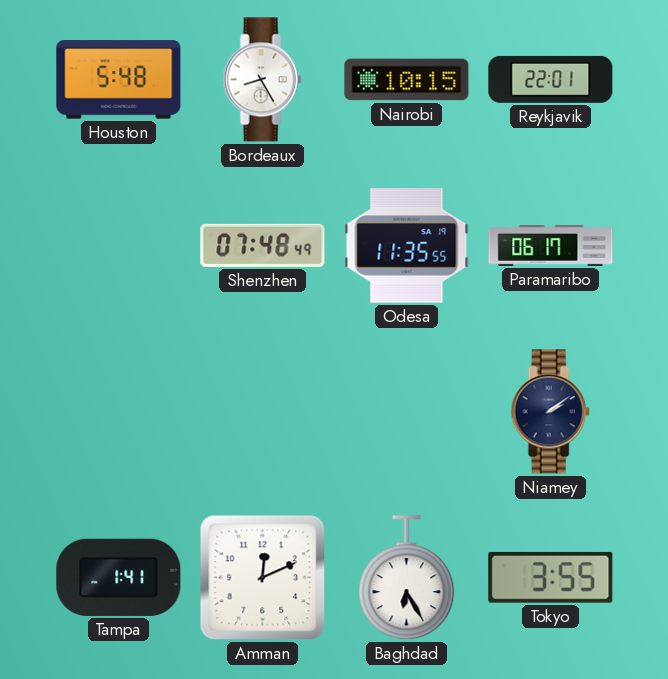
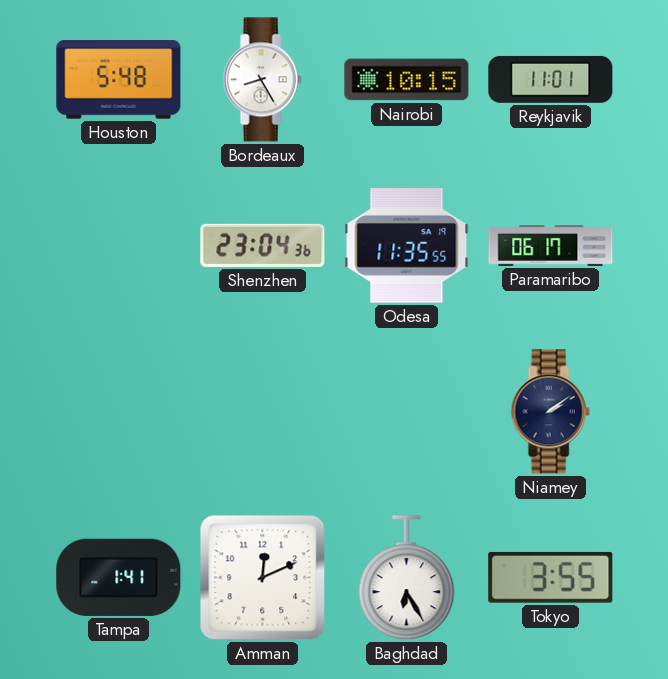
Reykjavik: 22:01 -> 11:01 (551, 79)
Shenzhen: 07:48 -> 23:04 (263, 245)
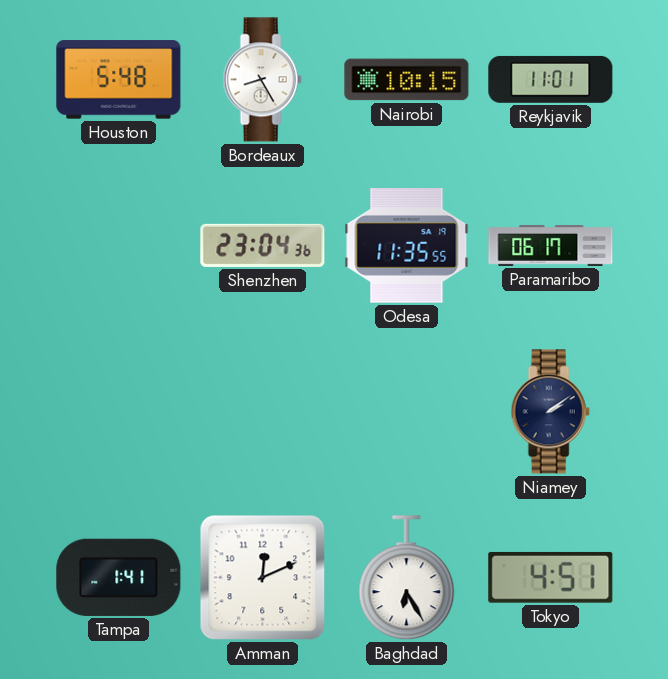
Tokyo: 3:55 -> 4:51 (551, 577)
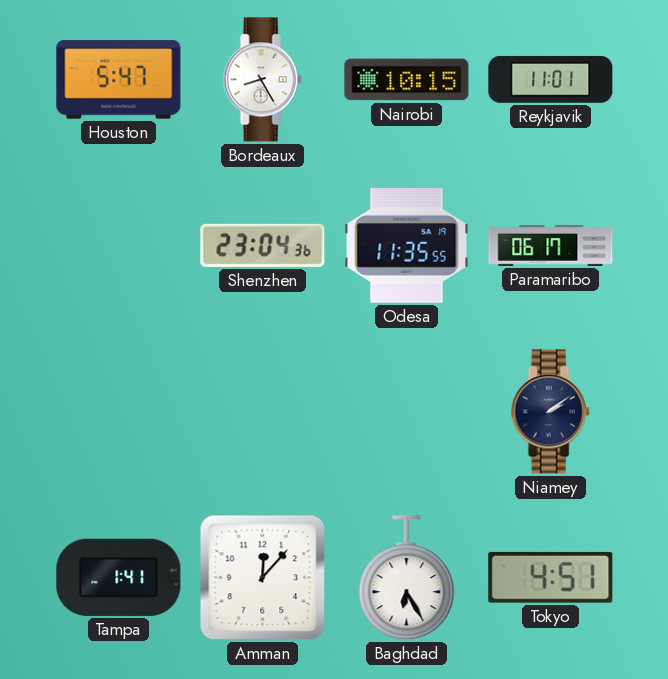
Houston: 5:48 -> 5:47 (119, 80)
Amman: 12:11 -> 12:07 (263, 578)
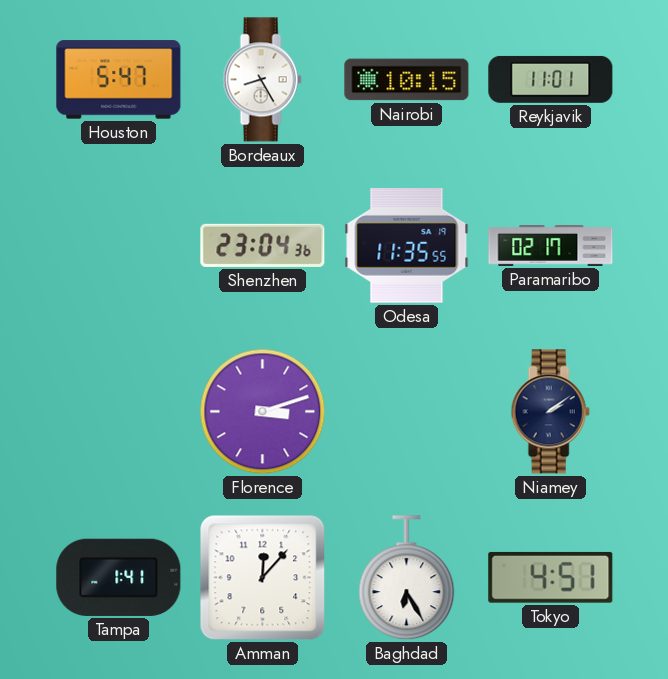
Paramaribo: 06:17 -> 02:17 (551, 246)
Florence: none -> 3:12 (263, 412)
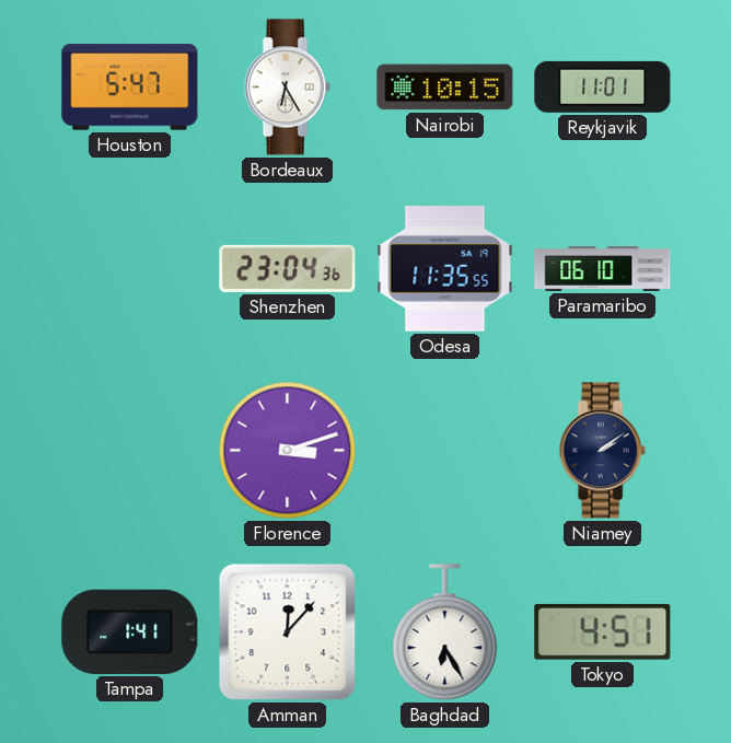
Bordeaux: 8:25 -> 6:25 (287, 88)
Paramaribo: 02:17 -> 06:10 (603, 269)
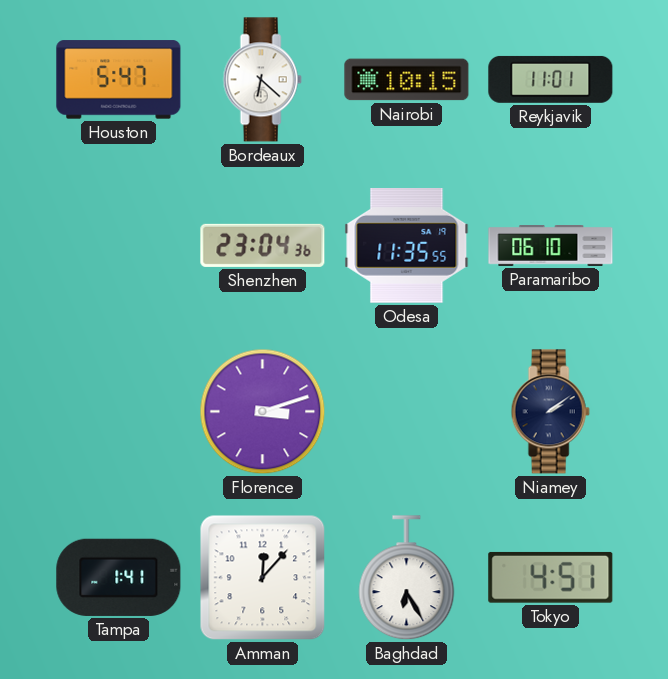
Bordeaux: 6:25 -> 6:22 (262, 80)
